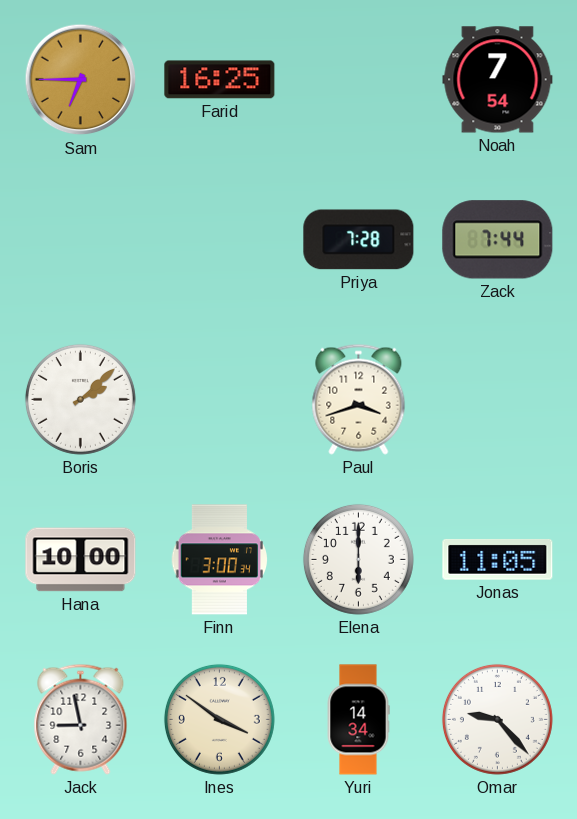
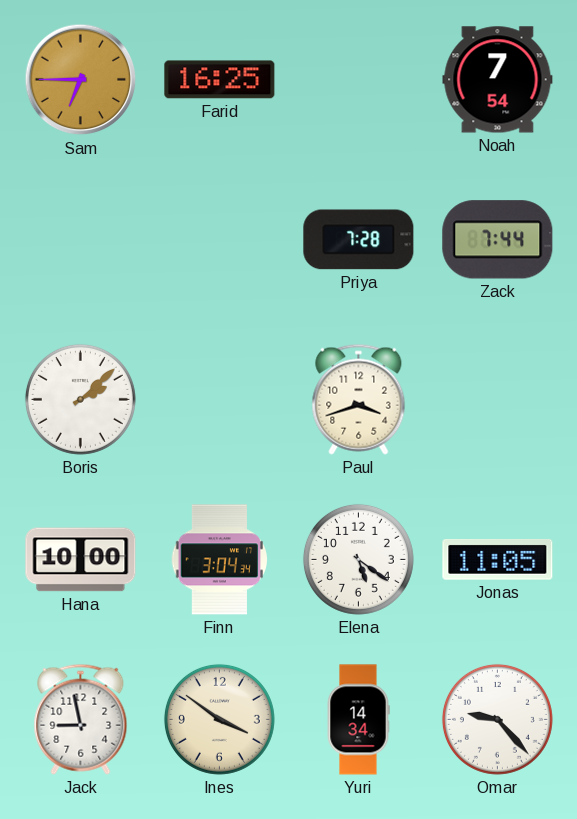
Finn: 3:00 -> 3:04 (219, 560)
Elena: 6:00 -> 5:21 (358, 559)
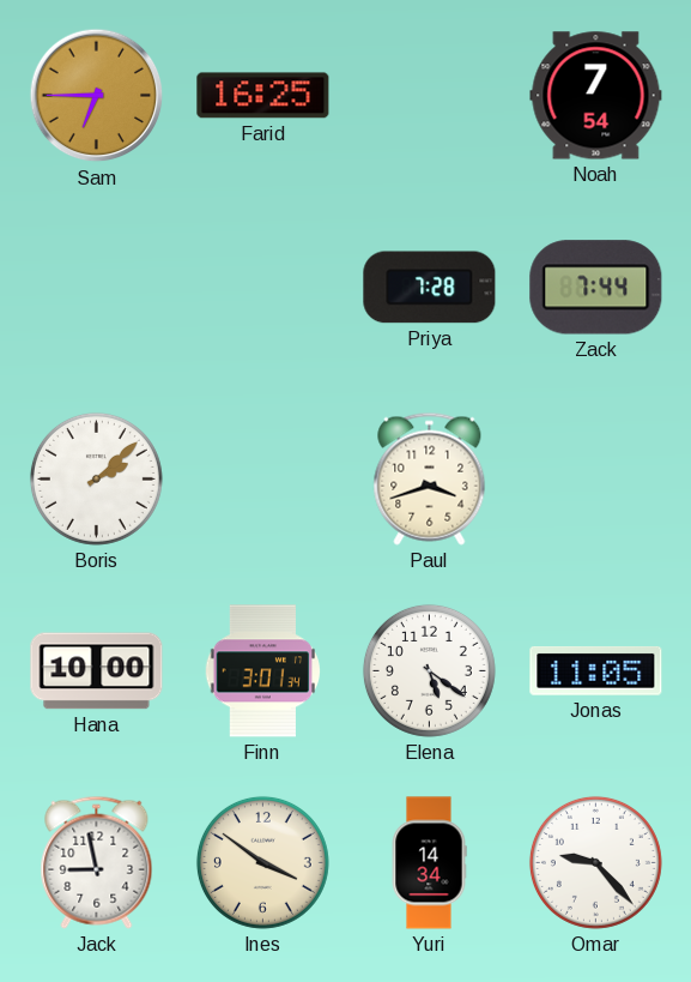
Finn: 3:04 -> 3:01 (262, 671)
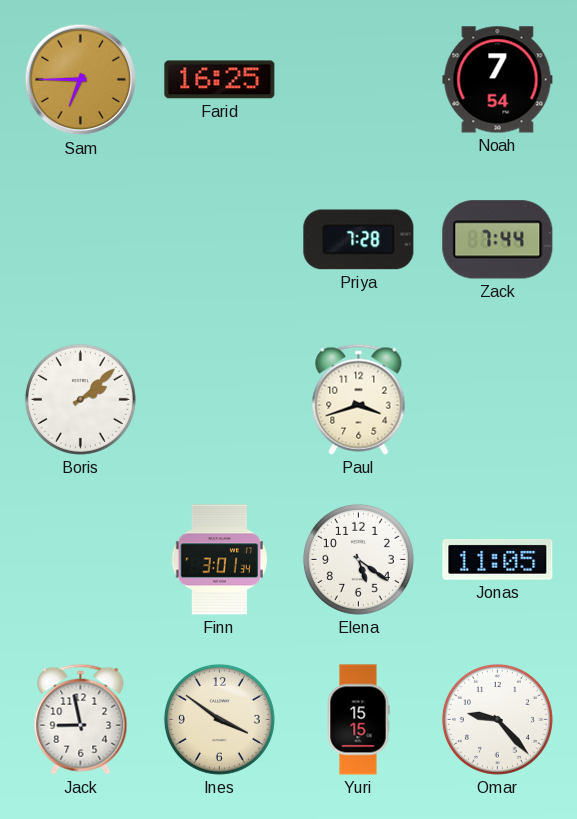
Hana: 10:00 -> none (97, 671)
Yuri: 14:34 -> 15:15 (358, 720)
